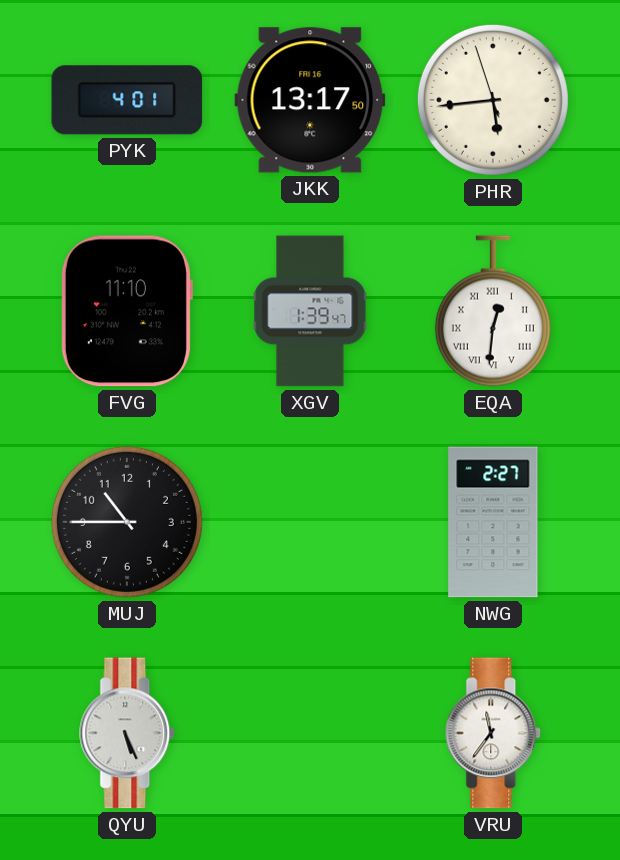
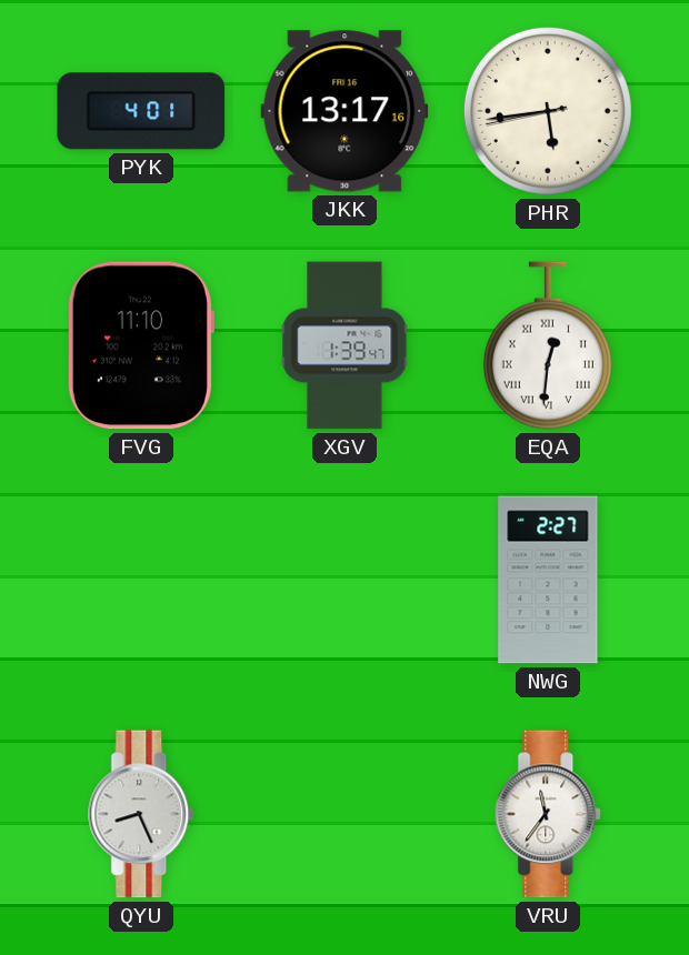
JKK: 13:17:50 -> 13:17:16 (344, 111)
PHR: 5:43:57 -> 5:43:43 (548, 111)
MUJ: 10:45 -> none (127, 522)
QYU: 5:26 -> 8:26 (142, 814)
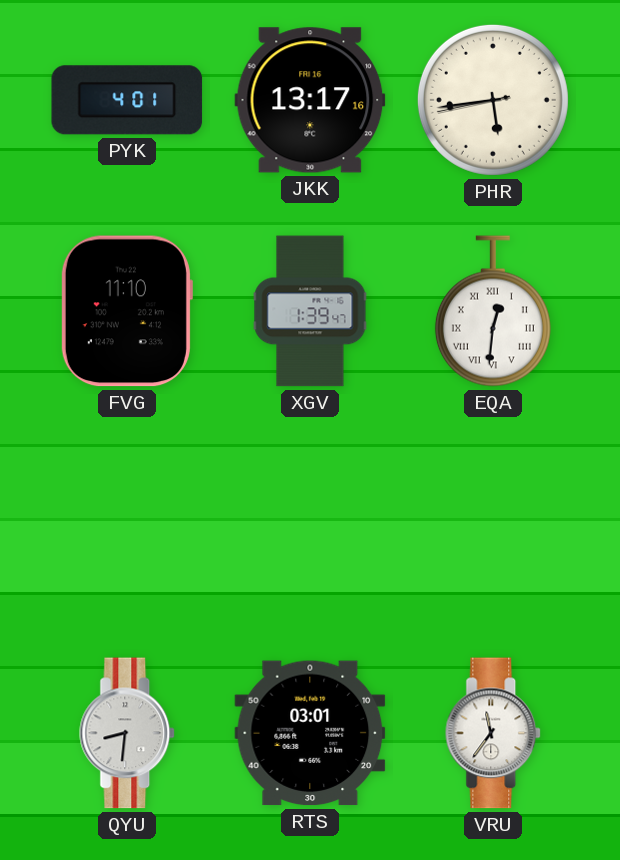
NWG: 2:27 -> none (548, 580)
QYU: 8:26 -> 8:31 (128, 733)
RTS: none -> 03:01 (310, 733)
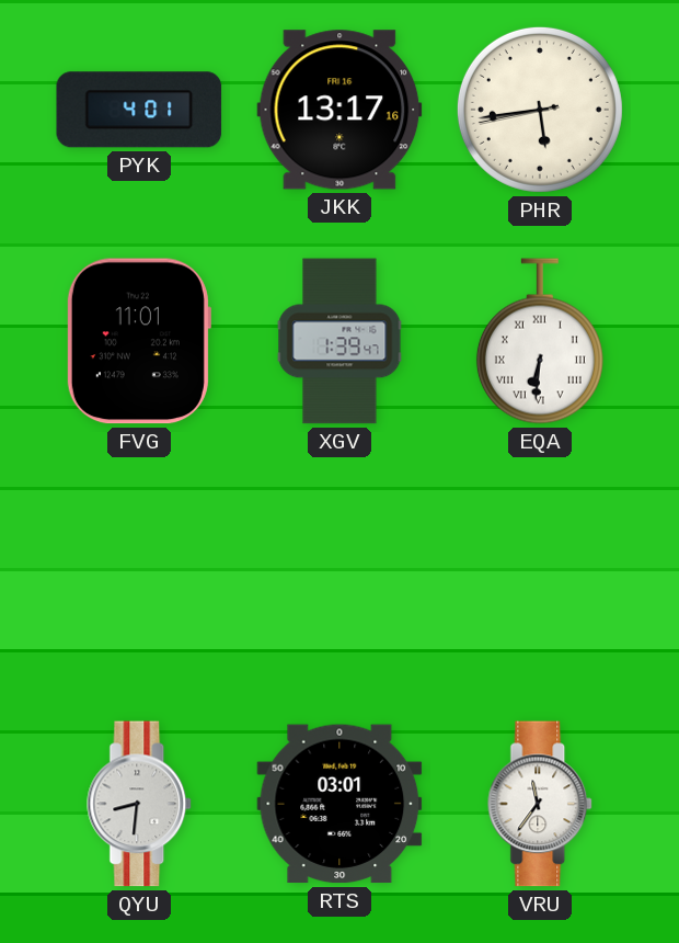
FVG: 11:10 -> 11:01 (138, 341)
EQA: 12:31 -> 6:31 (540, 341)
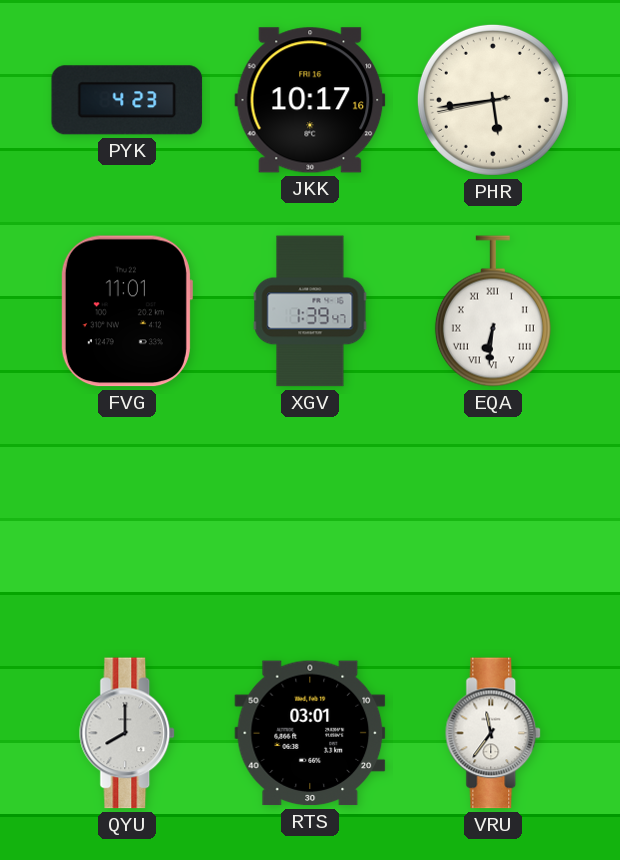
PYK: 4:01 -> 4:23 (127, 100)
JKK: 13:17 -> 10:17 (310, 100)
QYU: 8:31 -> 8:00 (128, 733)
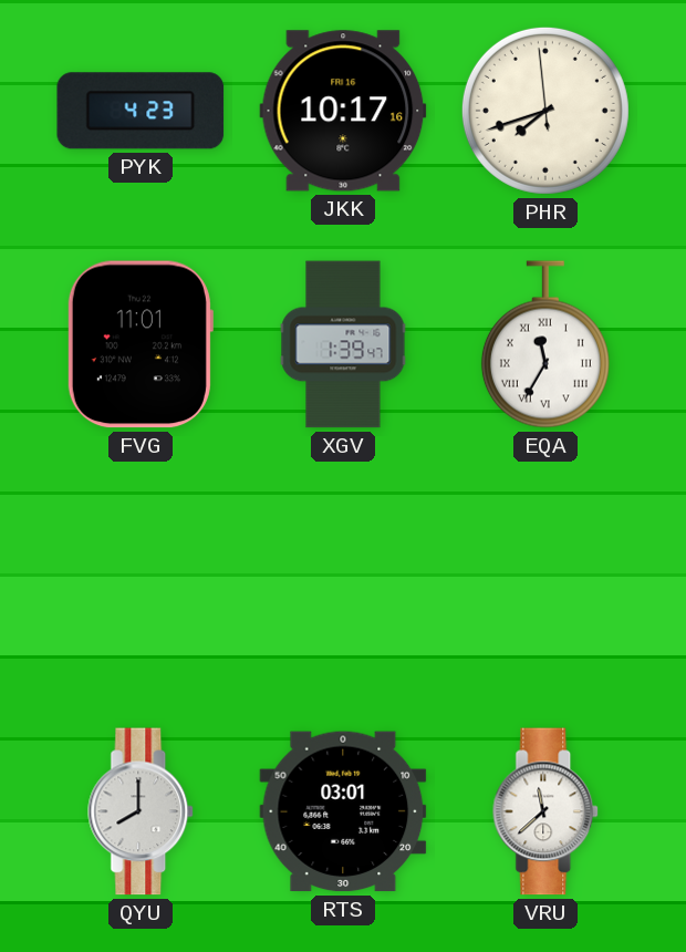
PHR: 5:43 -> 7:41 (545, 111)
EQA: 6:31 -> 11:35 (545, 344)
VRU: 11:36 -> 11:38 (547, 811)
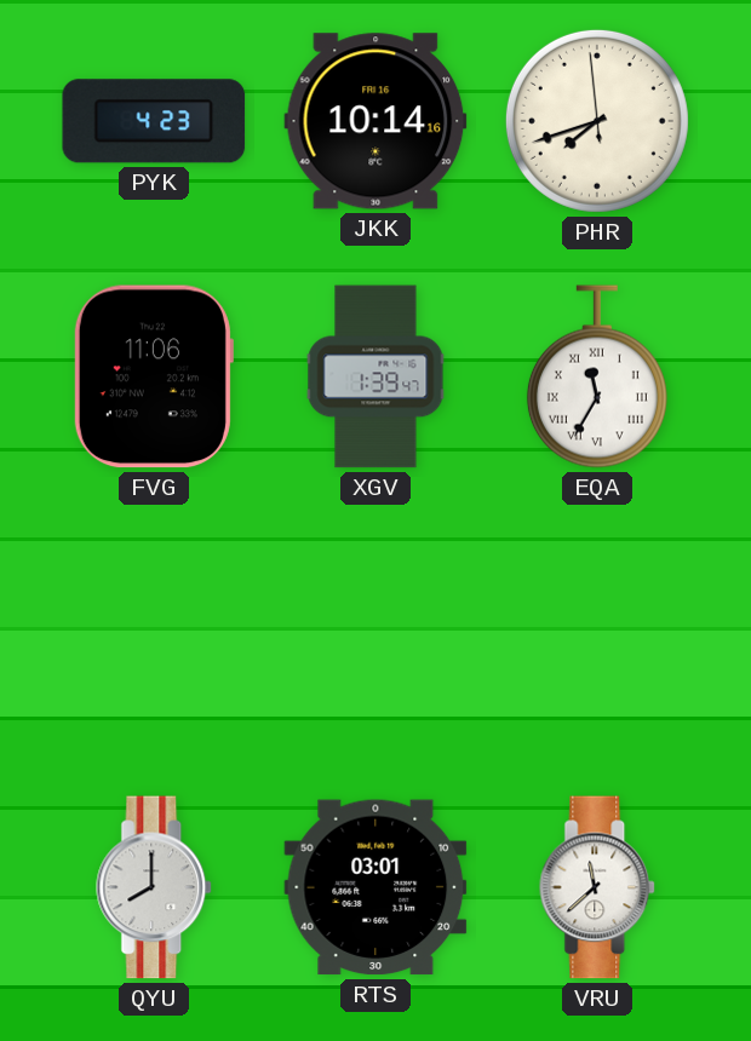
JKK: 10:17 -> 10:14 (375, 121)
FVG: 11:01 -> 11:06 (153, 376)
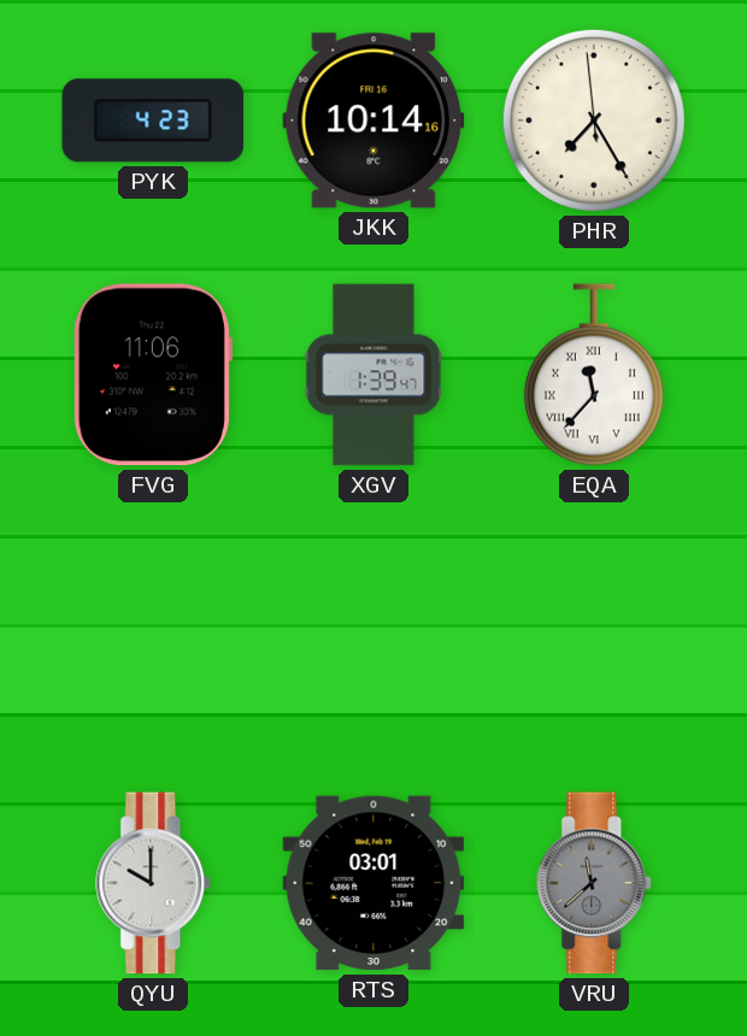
PHR: 7:41 -> 7:24 (594, 120)
EQA: 11:35 -> 11:37 (594, 375)
QYU: 8:00 -> 10:00 (154, 883)
VRU dial: white -> grey (595, 883)
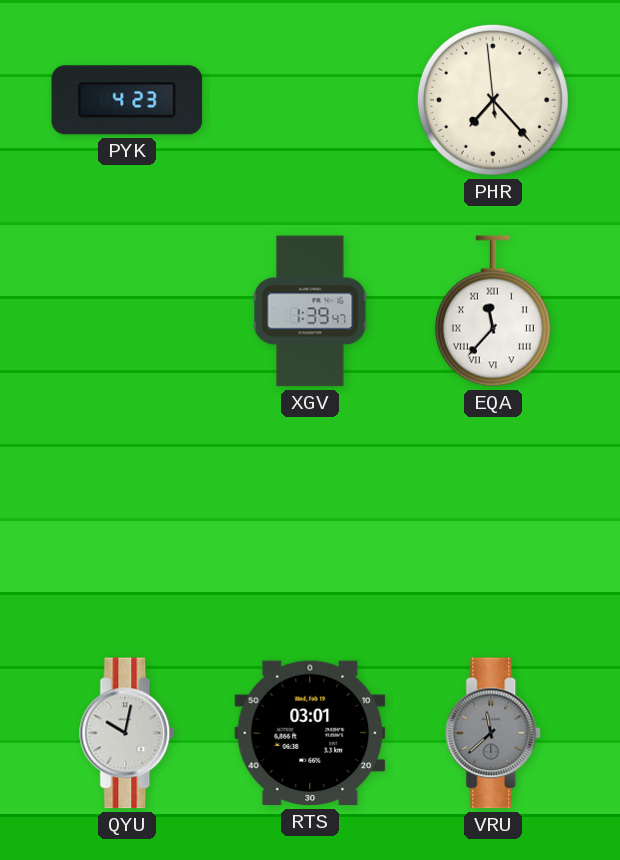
JKK: 10:14 -> none (373, 120)
PHR: 7:24 -> 7:22 (493, 100)
FVG: 11:06 -> none (152, 375)
QYU: 10:00 -> 10:02 (128, 733)
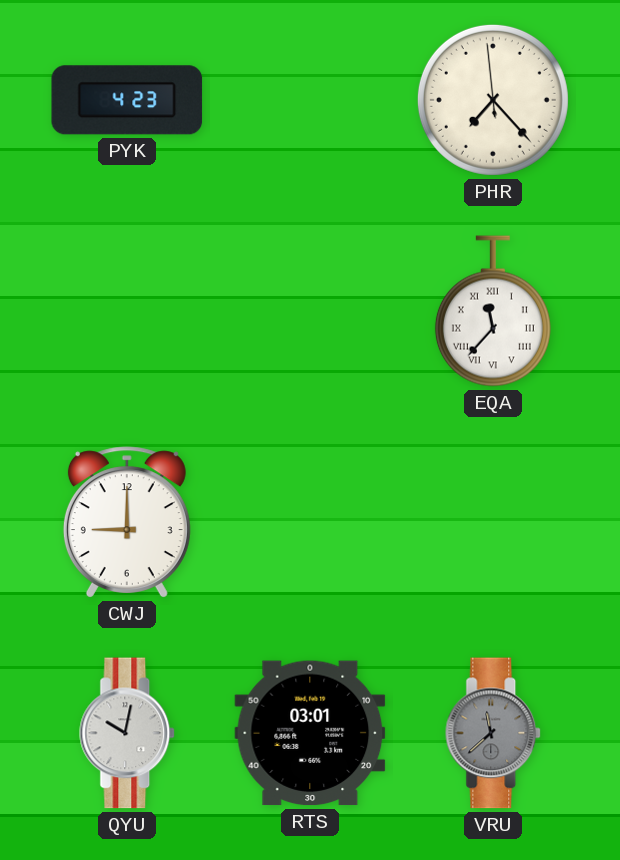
XGV: 1:39 -> none (310, 311)
CWJ: none -> 9:00 (127, 522)
